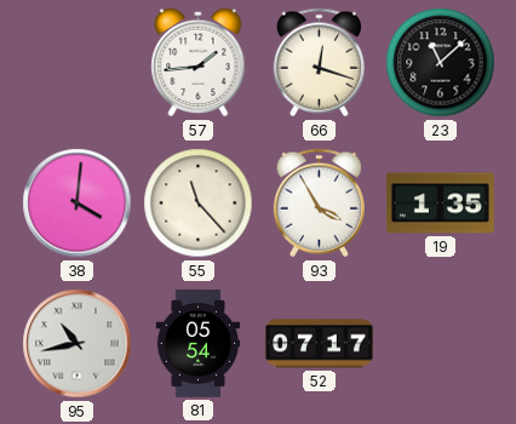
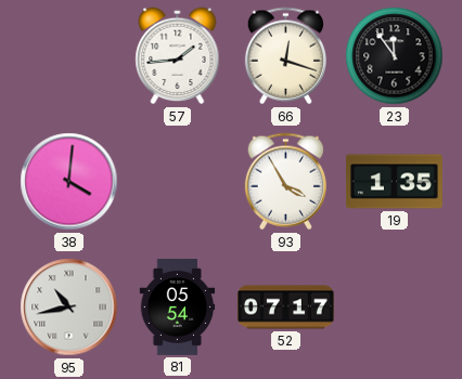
23: 11:08 -> 11:54 (395, 56)
55: 11:23 -> none (199, 204)
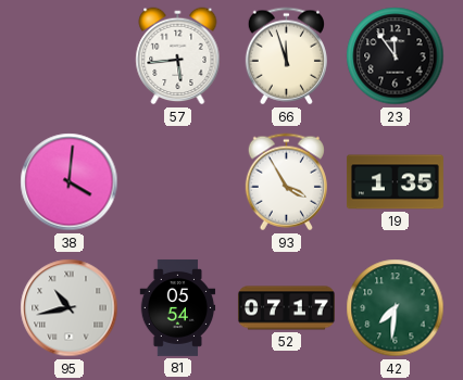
57: 1:44 -> 5:44 (178, 56)
66: 12:18 -> 11:57 (286, 56)
42: none -> 7:31 (396, 308)
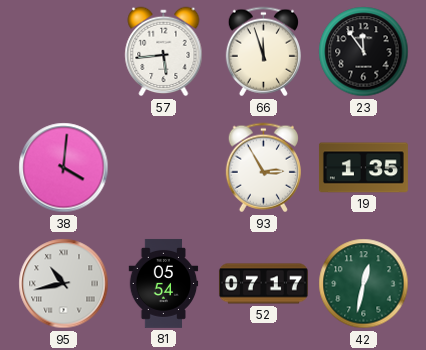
93: 3:55 -> 2:55 (263, 168)
42: 7:31 -> 12:32 (364, 284)
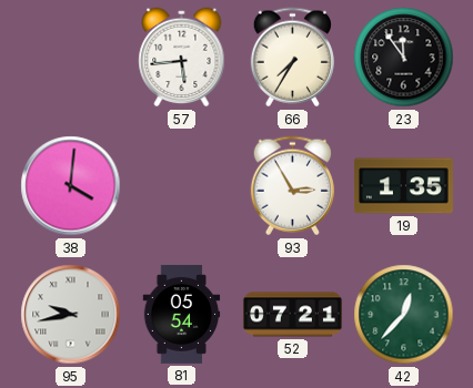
66: 11:57 -> 7:35 (292, 58)
95: 10:43 -> 9:43 (71, 315)
52: 07:17 -> 07:21 (292, 315)
42: 12:32 -> 12:37 (404, 315)
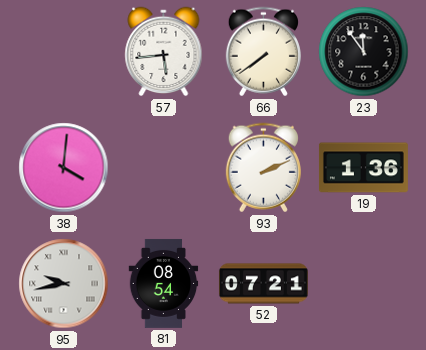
66: 7:35 -> 7:39 (263, 52)
93: 2:55 -> 2:11 (263, 168)
19: 1:35 -> 1:36 (363, 168)
81: 05:54 -> 08:54 (164, 283)
42: 12:37 -> none (404, 315)
